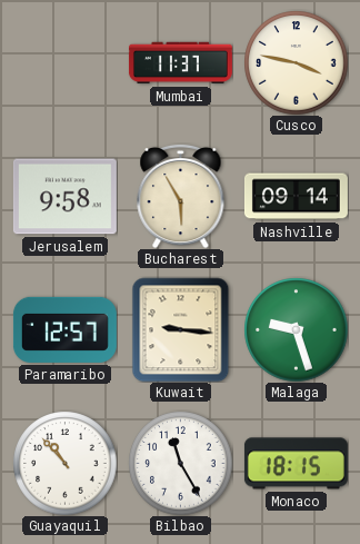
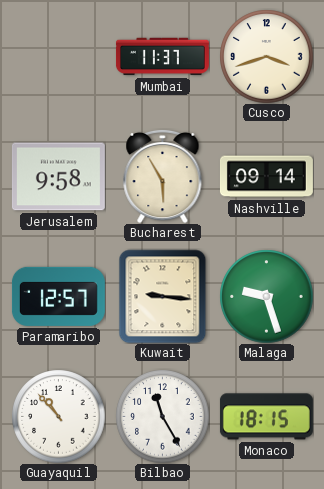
Cusco: 3:47 -> 3:42 (266, 56)
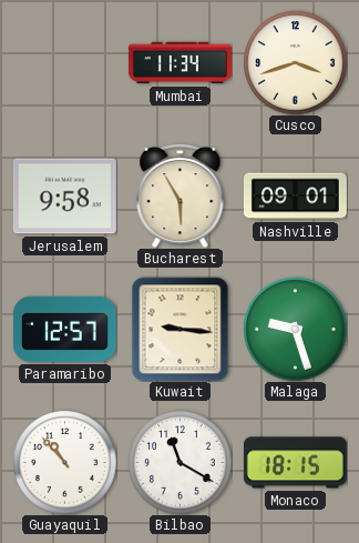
Mumbai: 11:37 -> 11:34 (179, 63)
Nashville: 09:14 -> 09:01 (295, 197)
Bilbao: 11:25 -> 11:20 (179, 462)
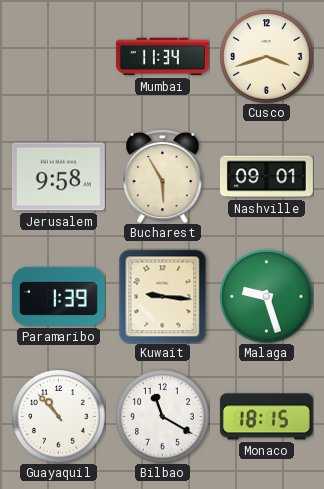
Paramaribo: 12:57 -> 1:39 (58, 296)
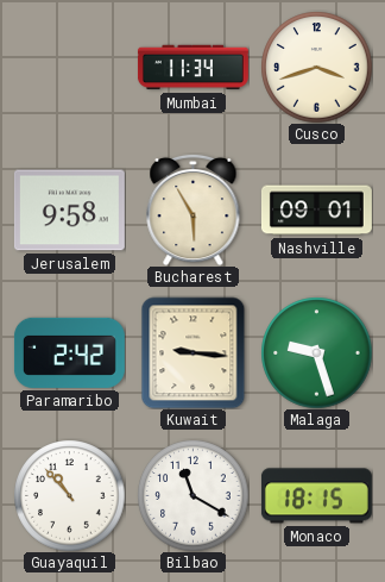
Paramaribo: 1:39 -> 2:42 (69, 352)
